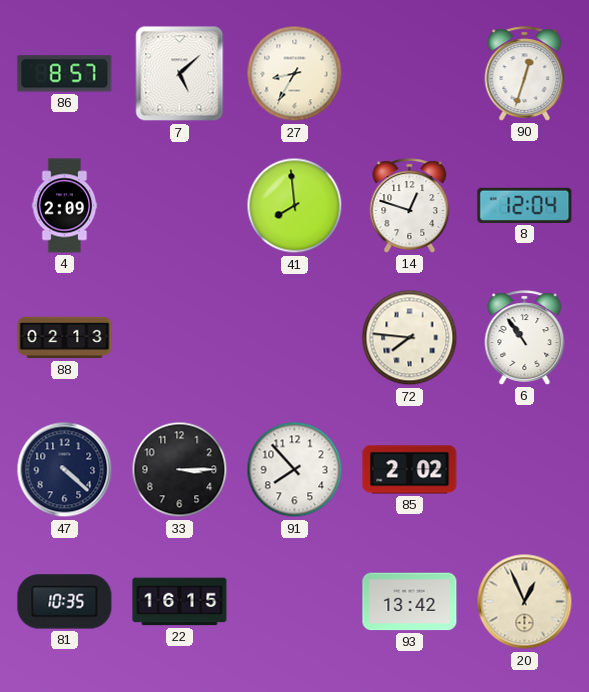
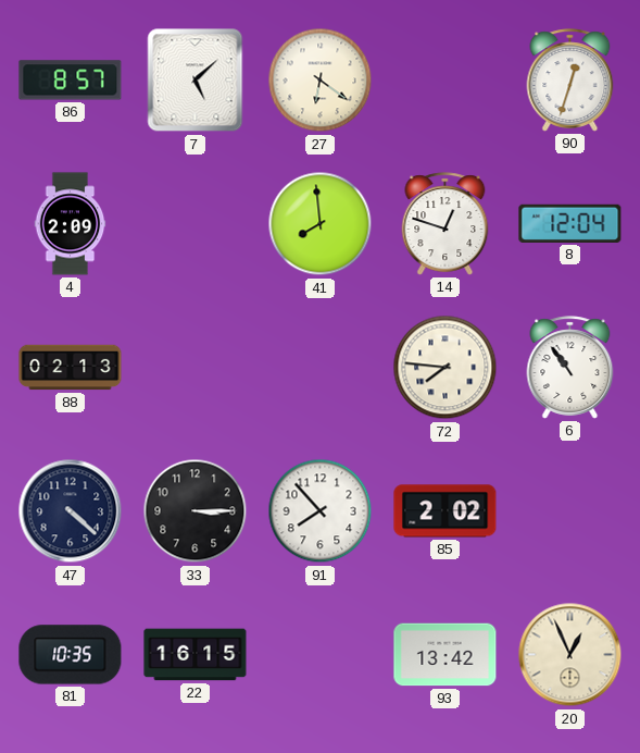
27: 8:35 -> 6:21 (321, 81)
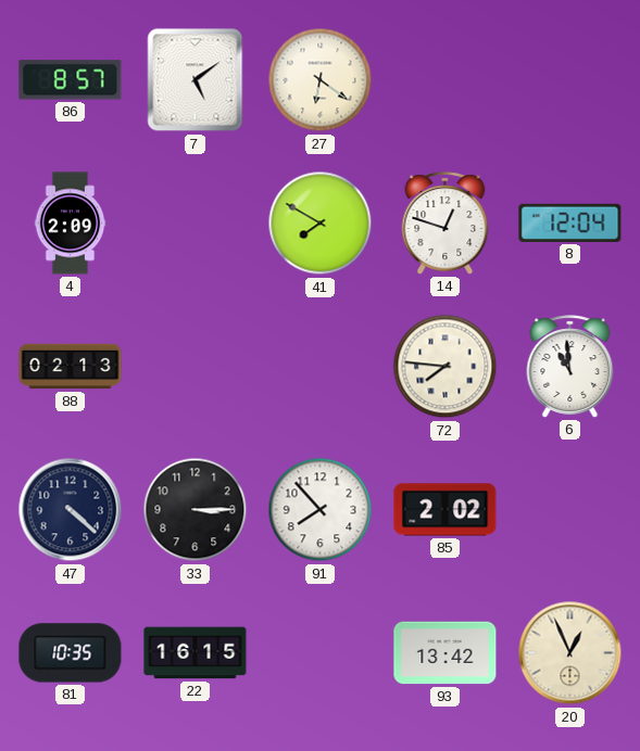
7: 5:08 -> 5:09 (196, 80)
90: 12:33 -> none (570, 81)
41: 7:59 -> 7:50 (321, 224)
6: 10:54 -> 10:59 (570, 367)
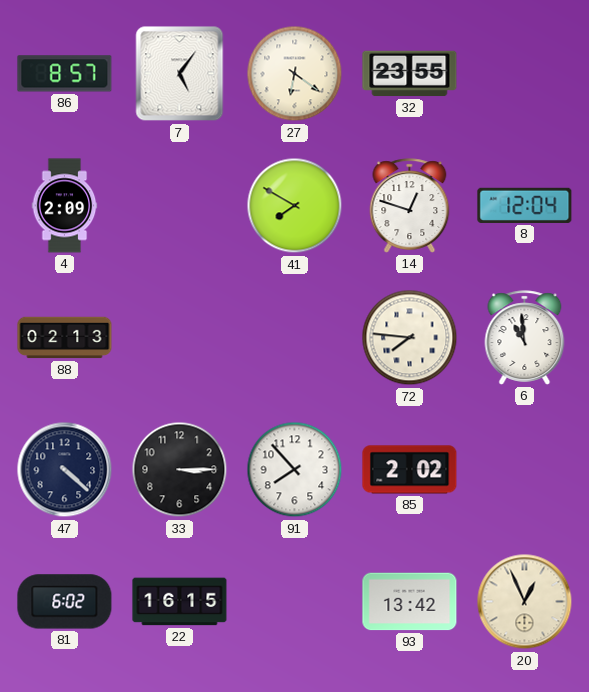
7: 5:09 -> 5:06 (180, 74)
32: none -> 23:55 (410, 74)
81: 10:35 -> 6:02 (65, 602)
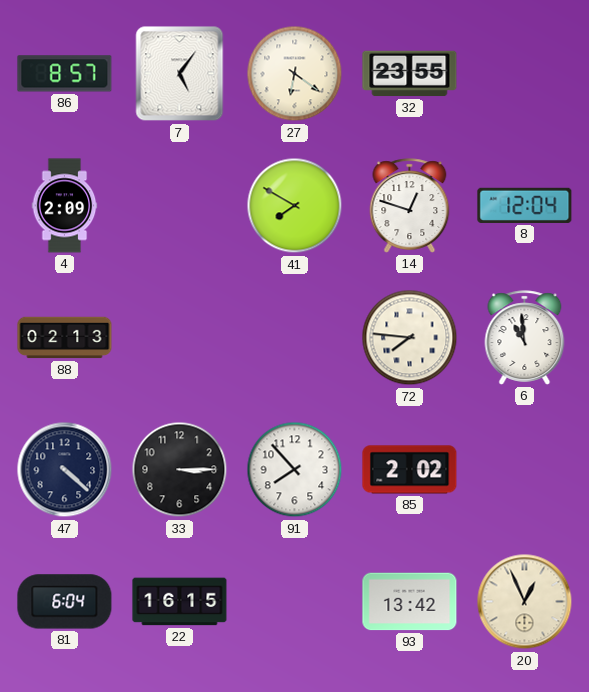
81: 6:02 -> 6:04 (65, 602)
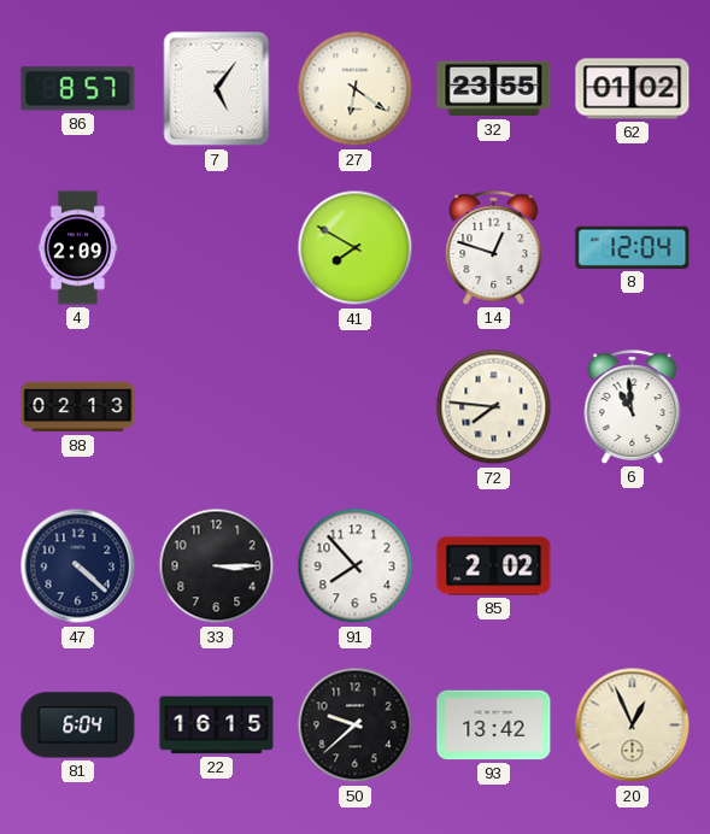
62: none -> 01:02 (633, 89)
50: none -> 9:38 (356, 726)
